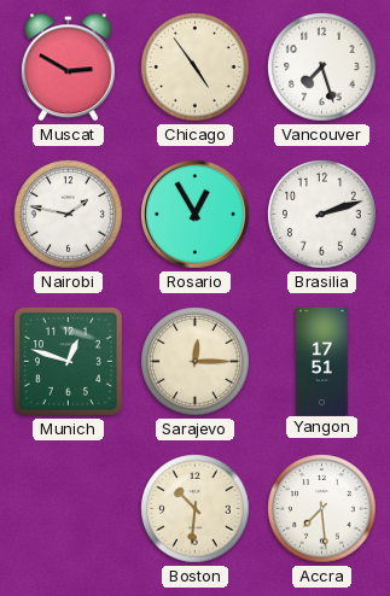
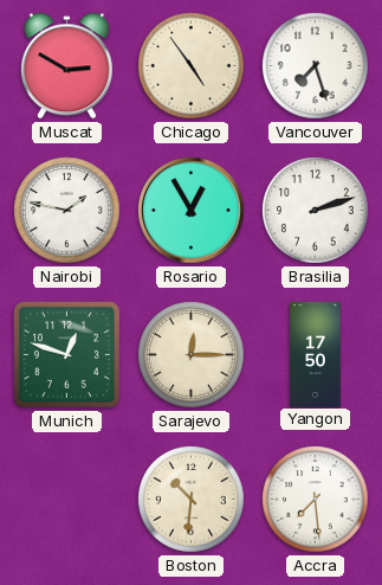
Yangon: 17:51 -> 17:50 (316, 354)
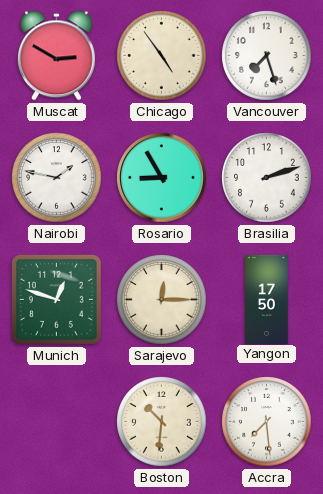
Rosario: 12:55 -> 8:55 (162, 178)
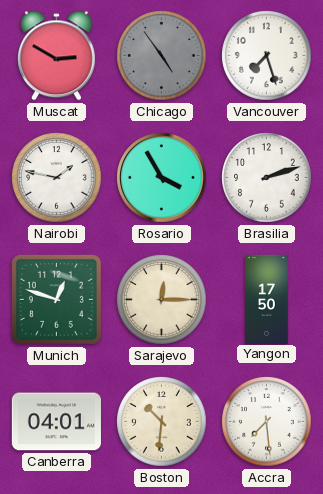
Chicago dial: cream -> grey (162, 56)
Rosario: 8:55 -> 3:55 (162, 178)
Canberra: none -> 04:01 (56, 422)
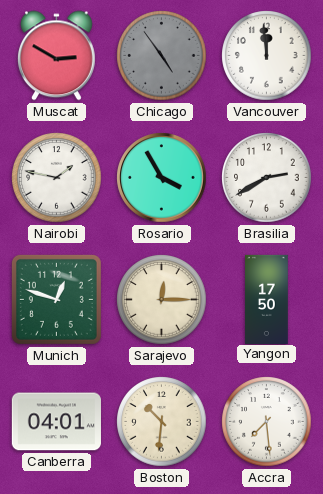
Vancouver: 7:27 -> 11:59 (267, 56)
Brasilia: 2:12 -> 2:40 (267, 178)
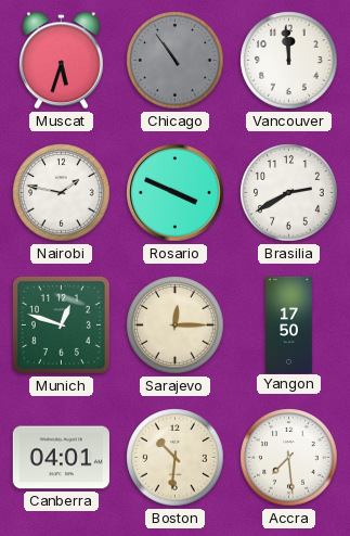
Muscat: 2:50 -> 5:33 (61, 61)
Chicago: 4:54 -> 10:54 (176, 61)
Rosario: 3:55 -> 3:49 (176, 193)
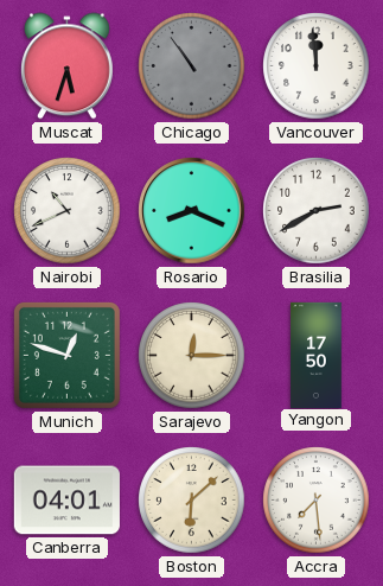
Nairobi: 1:47 -> 10:41 (68, 211)
Rosario: 3:49 -> 8:19 (192, 211)
Boston: 10:31 -> 6:08 (192, 501)
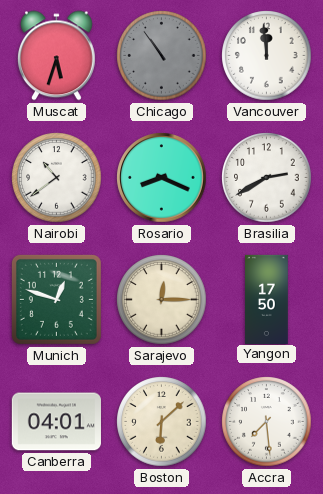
Nairobi: 10:41 -> 10:39 (57, 178)
